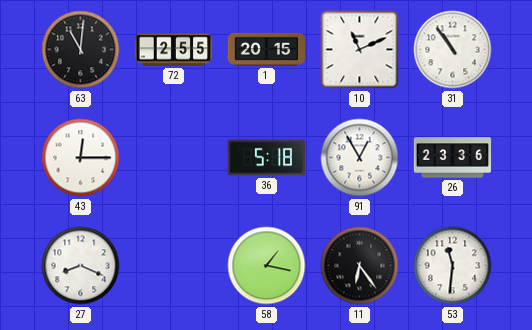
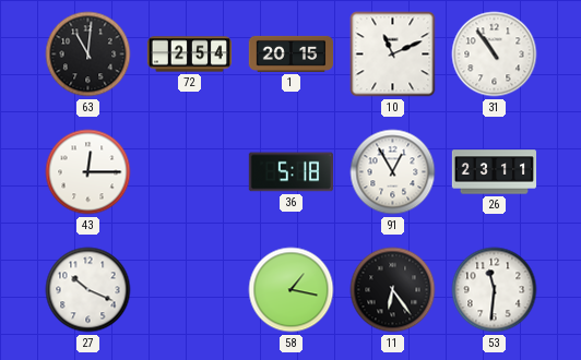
72: 2:55 -> 2:54 (190, 55)
26: 23:36 -> 23:11 (495, 172)
27: 8:19 -> 10:19 (88, 290)
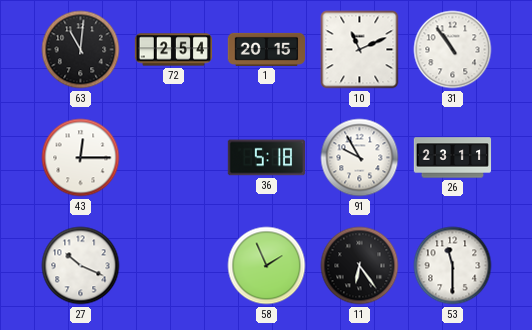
91: 12:55 -> 9:55 (360, 158)
58: 1:17 -> 1:56 (267, 266)
53: 11:31 -> 11:30 (453, 266)
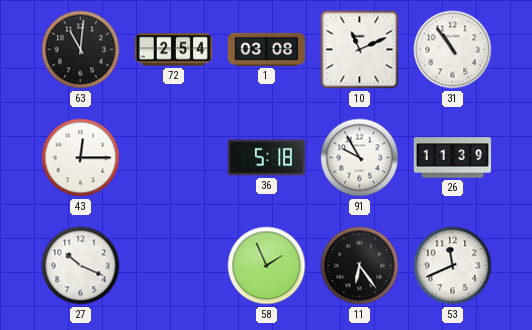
1: 20:15 -> 03:08 (266, 49)
26: 23:11 -> 11:39 (453, 158)
53: 11:30 -> 11:41 (453, 266)
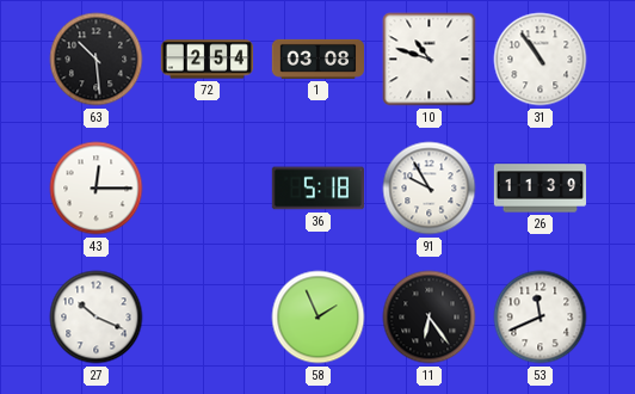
63: 11:01 -> 10:29 (97, 60)
10: 11:11 -> 10:48 (430, 60)
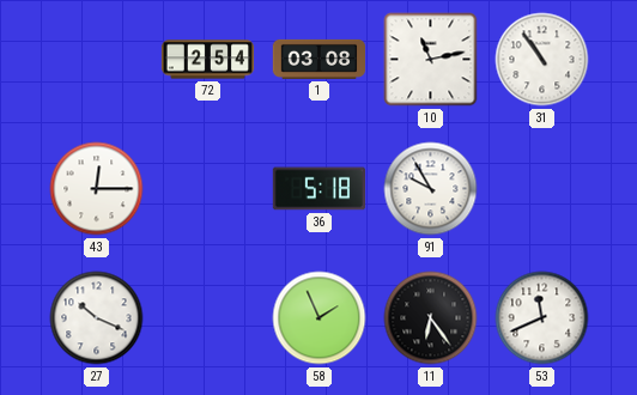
63: 10:29 -> none (97, 60)
10: 10:48 -> 11:13 (431, 60)
26: 11:39 -> none (541, 189)
